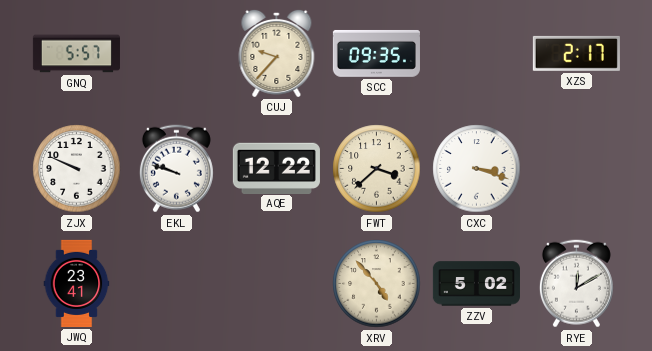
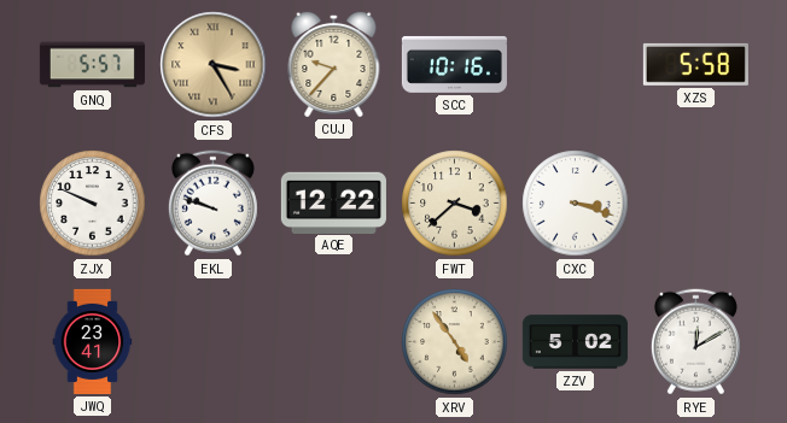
CFS: none -> 3:25 (214, 65)
SCC: 09:35 -> 10:16 (454, 65)
XZS: 2:17 -> 5:58 (695, 64)
XRV: 4:53 -> 4:54 (455, 342)
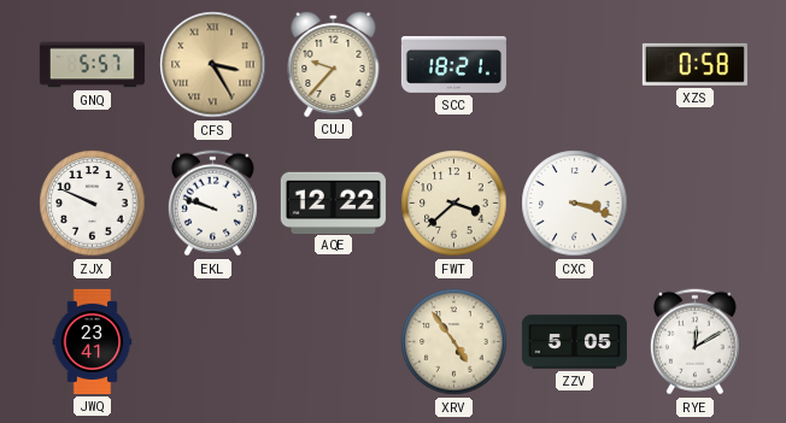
SCC: 10:16 -> 18:21 (453, 65)
XZS: 5:58 -> 0:58 (694, 64)
ZZV: 5:02 -> 5:05 (574, 342)
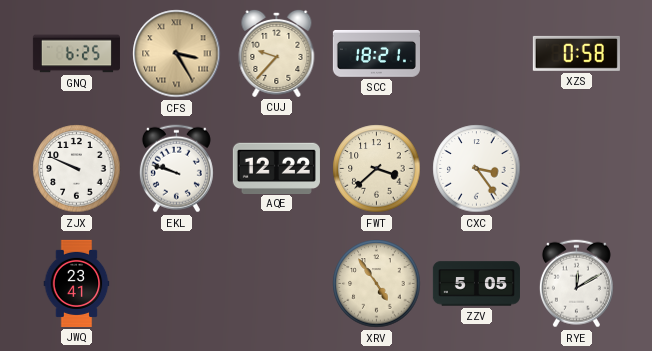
GNQ: 5:57 -> 6:25 (76, 54)
CXC: 3:18 -> 3:24 (477, 169)
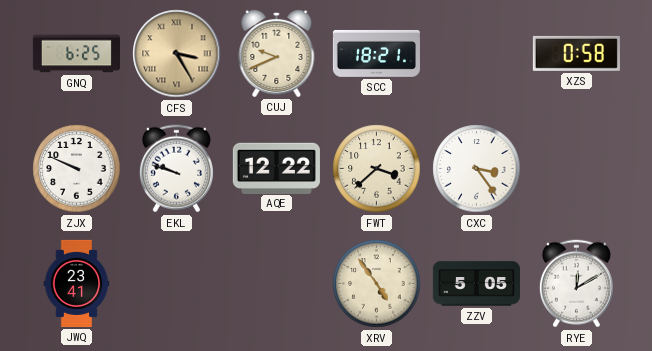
CUJ: 9:37 -> 9:41 (277, 53)
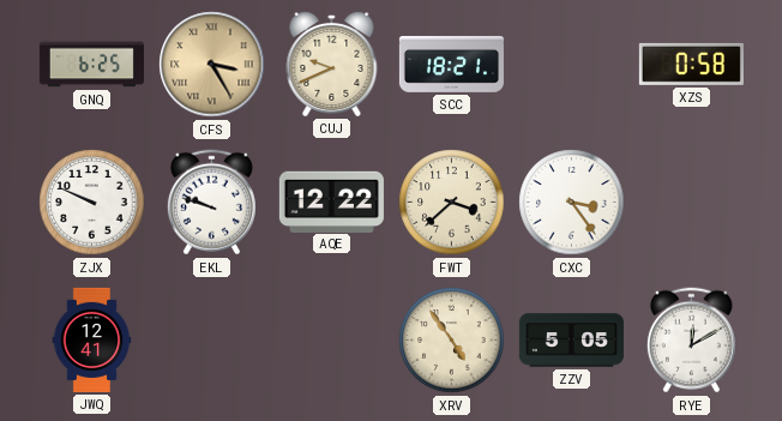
JWQ: 23:41 -> 12:41 (92, 339)
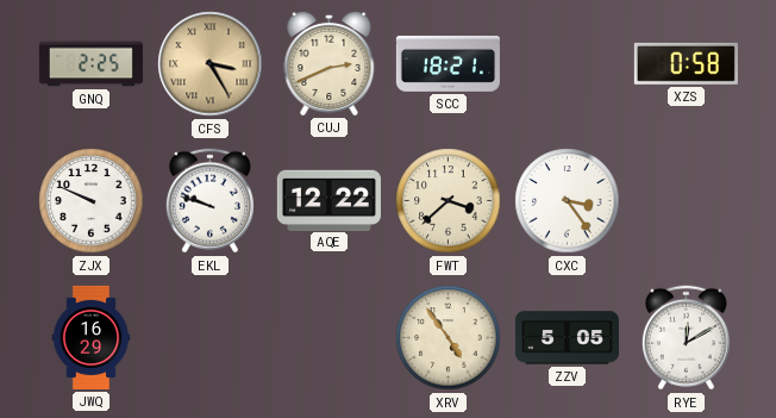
GNQ: 6:25 -> 2:25 (90, 64)
CUJ: 9:41 -> 2:41 (330, 63)
JWQ: 12:41 -> 16:29 (92, 337)
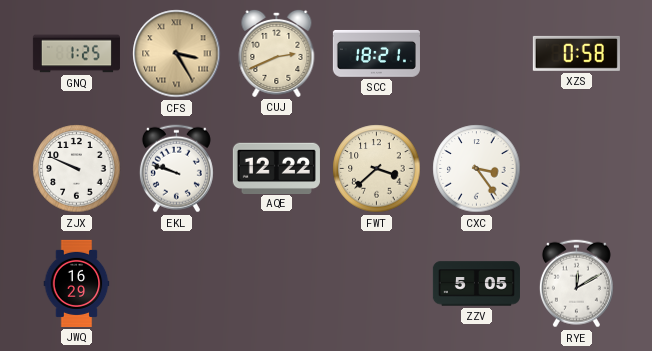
GNQ: 2:25 -> 1:25 (76, 54)
XRV: 4:54 -> none (449, 338)
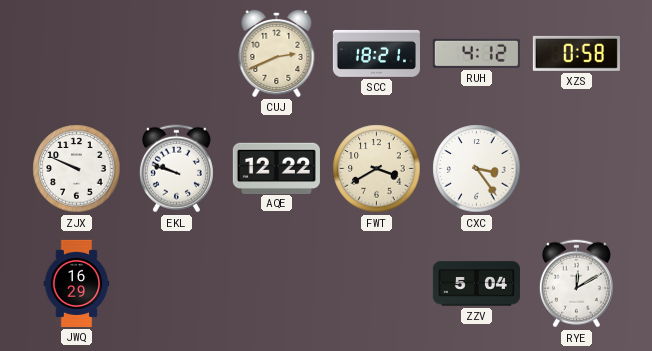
GNQ: 1:25 -> none (76, 54)
CFS: 3:25 -> none (177, 54)
RUH: none -> 4:12 (476, 53)
FWT: 3:38 -> 3:40 (377, 169)
ZZV: 5:05 -> 5:04 (476, 284)
